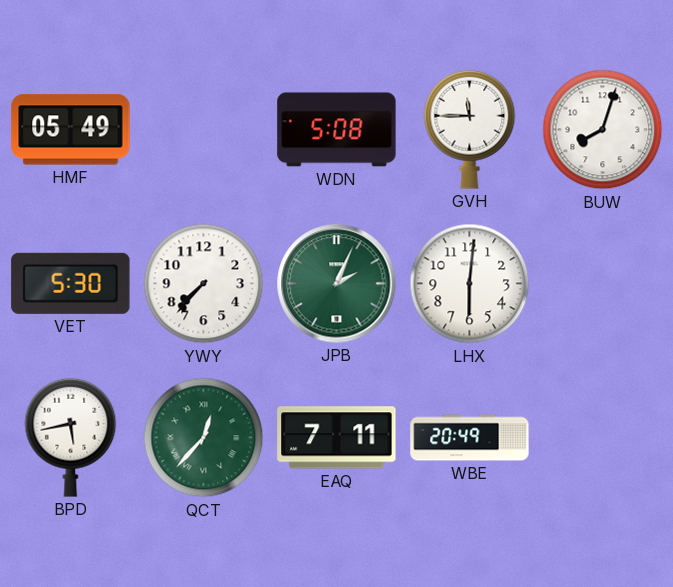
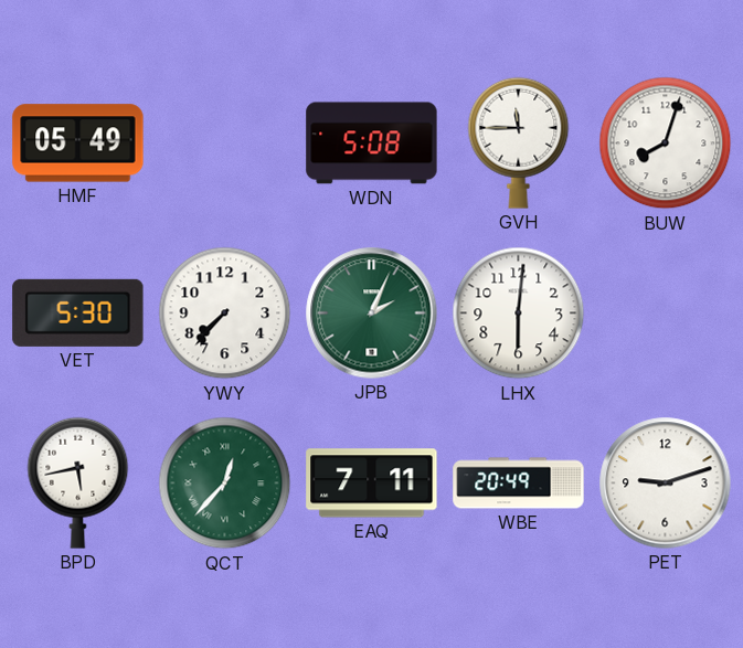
PET: none -> 9:12 (666, 484)
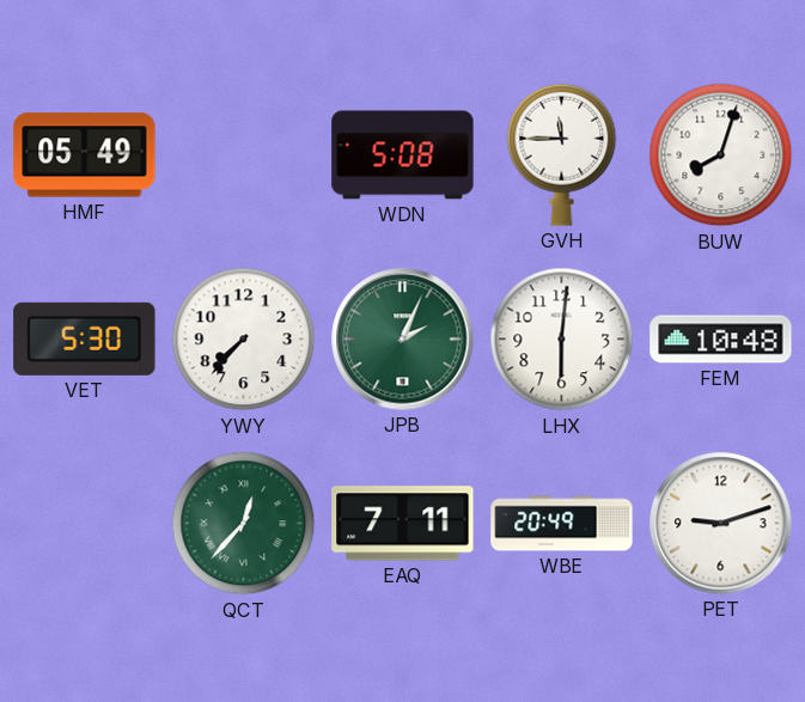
FEM: none -> 10:48 (721, 340)
BPD: 5:43 -> none (78, 482)
